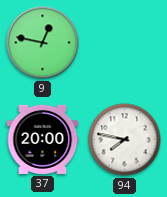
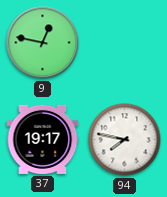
37: 20:00 -> 19:17 (43, 139)
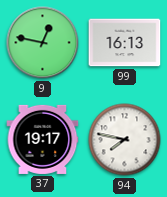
99: none -> 16:13 (125, 43)
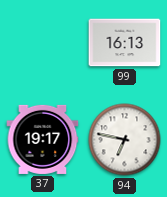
9: 12:47 -> none (43, 43)
94: 7:47 -> 6:47 (125, 140)
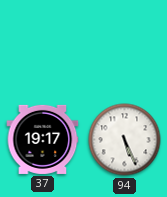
99: 16:13 -> none (125, 43)
94: 6:47 -> 5:26 (125, 140)
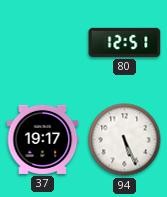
80: none -> 12:51 (125, 42)
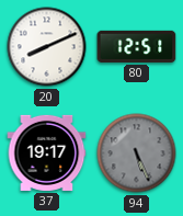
20: none -> 8:11 (47, 47)
94 dial: white -> grey (137, 154)
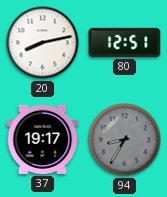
20: 8:11 -> 8:13 (43, 43)
94: 5:26 -> 8:35 (125, 140)
